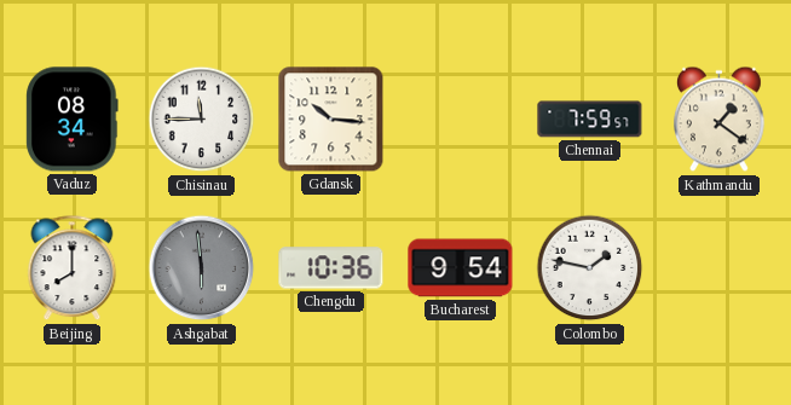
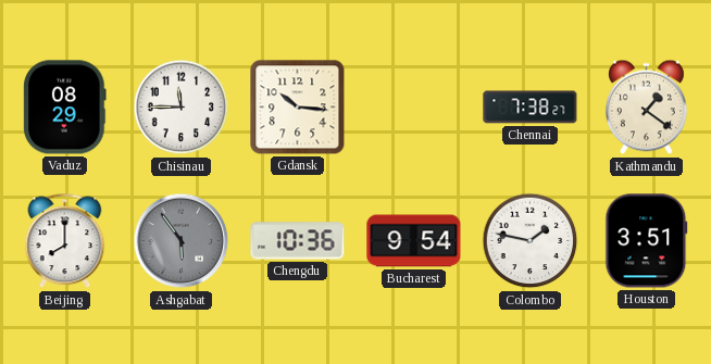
Vaduz: 08:34 -> 08:29 (65, 108)
Chennai: 7:59 -> 7:38 (531, 108)
Ashgabat: 5:59 -> 5:54 (182, 241)
Houston: none -> 3:51 (647, 241)
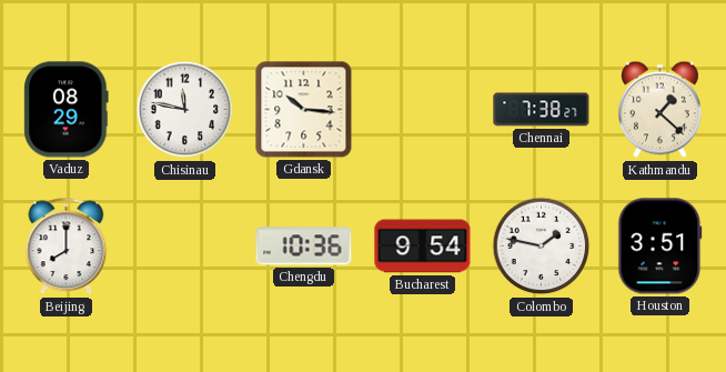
Chisinau: 11:45 -> 11:47 (185, 110)
Kathmandu: 1:21 -> 1:22 (661, 110)
Ashgabat: 5:54 -> none (182, 241)
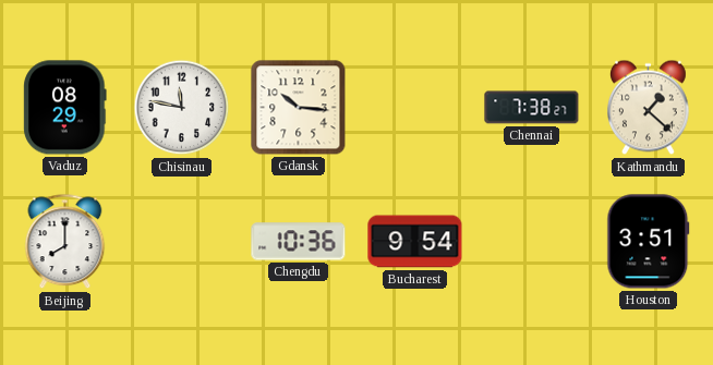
Colombo: 1:47 -> none (542, 247)
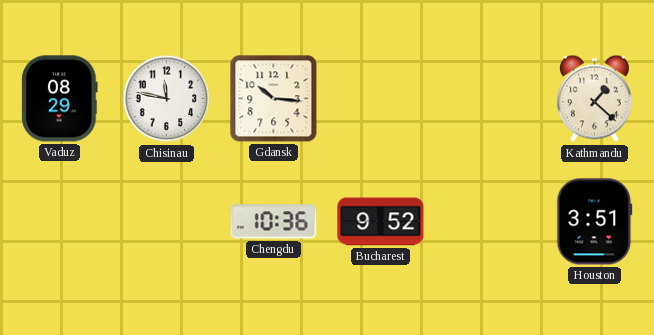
Chennai: 7:38 -> none (532, 108)
Beijing: 8:00 -> none (65, 242)
Bucharest: 9:54 -> 9:52 (381, 222)
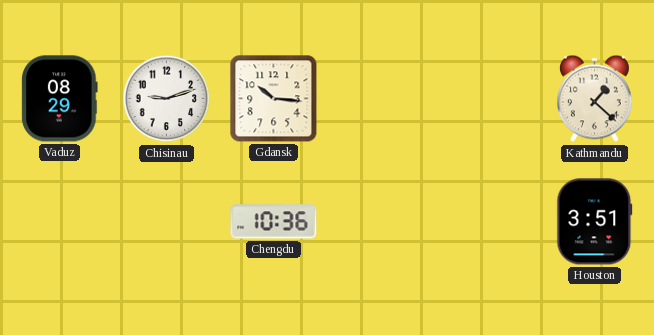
Chisinau: 11:47 -> 9:12 (167, 99)
Bucharest: 9:52 -> none (381, 222)
